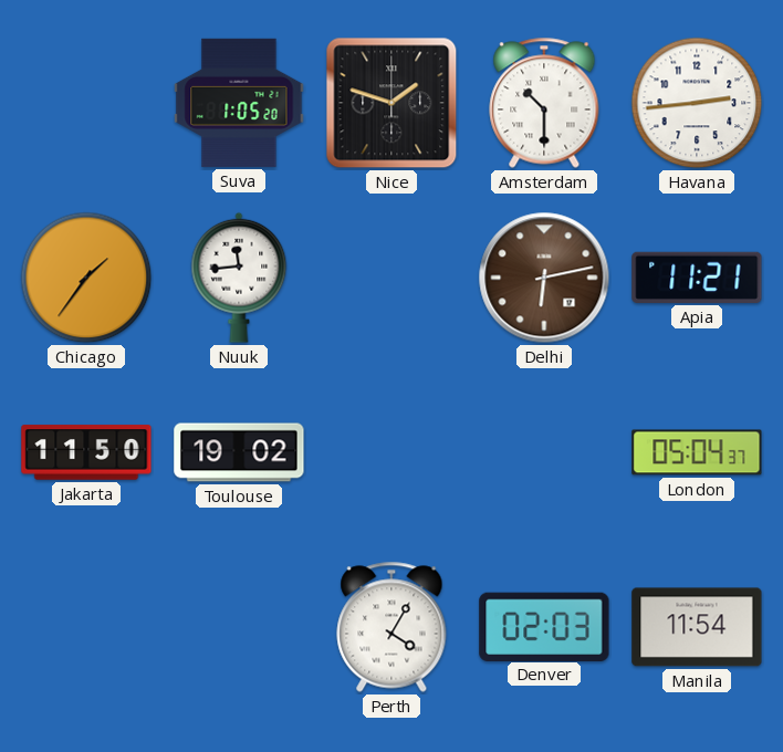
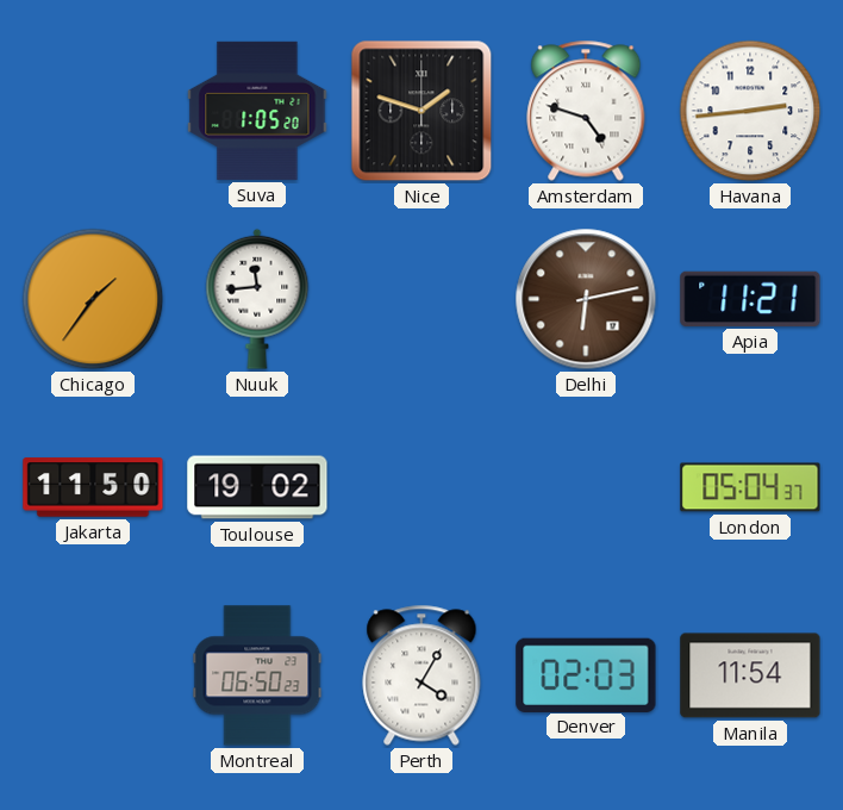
Amsterdam: 10:30 -> 4:48 (586, 111)
Montreal: none -> 06:50 (257, 675)
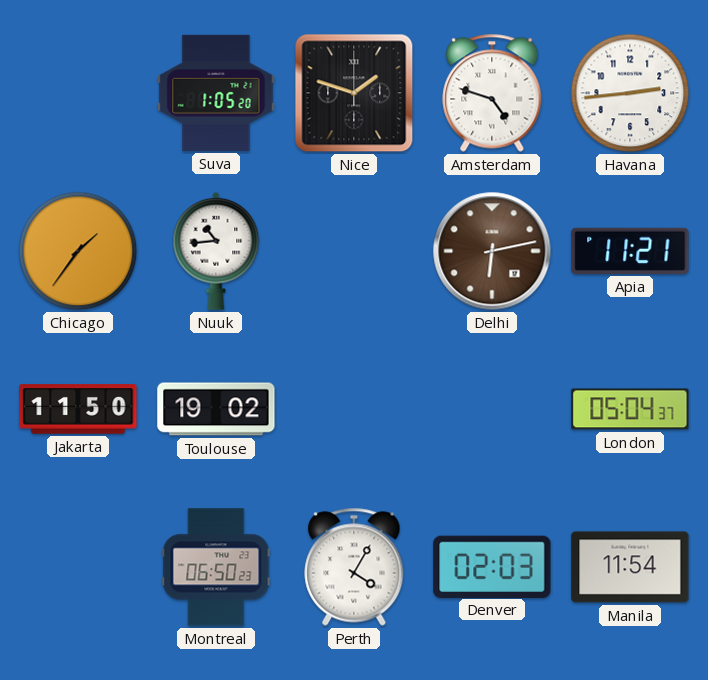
Nuuk: 11:44 -> 10:44 (216, 251)
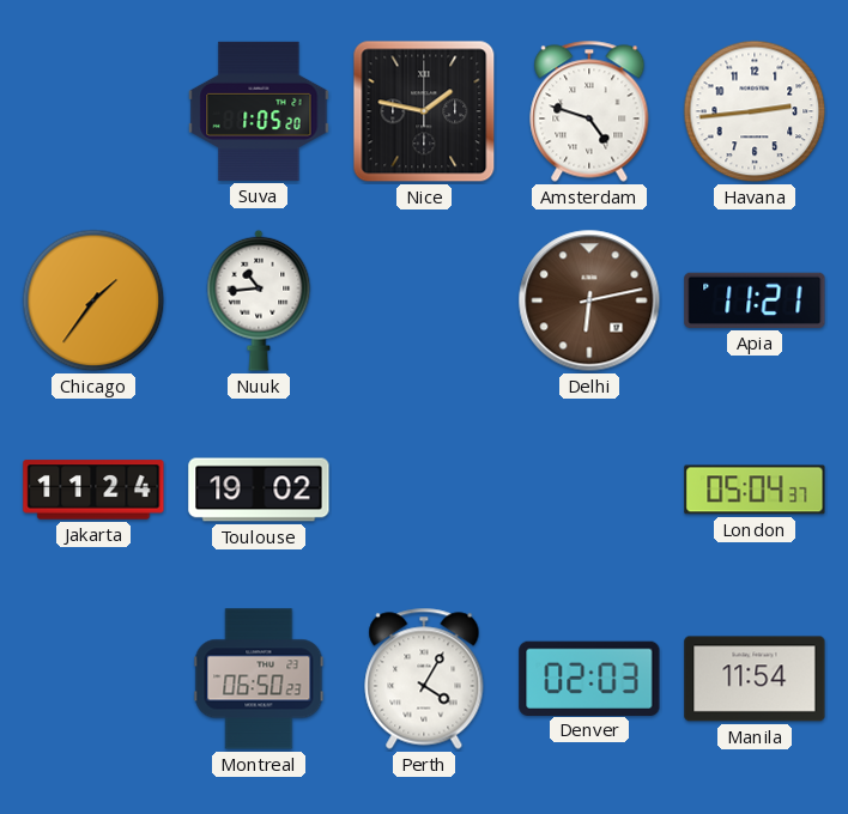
Nice: 1:48 -> 1:47 (424, 111)
Jakarta: 11:50 -> 11:24 (93, 490)
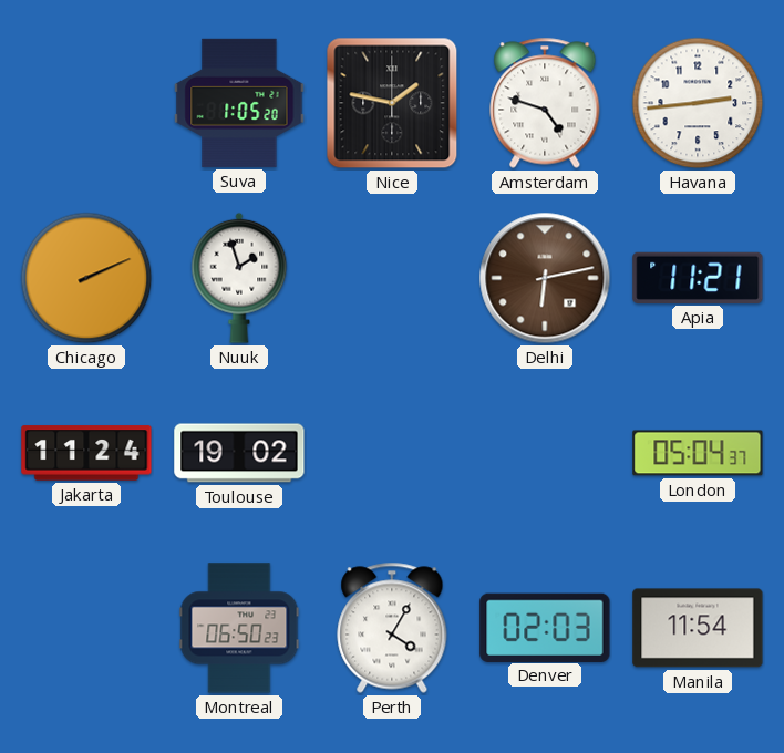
Chicago: 1:36 -> 2:11 (86, 278)
Nuuk: 10:44 -> 1:57 (239, 278)
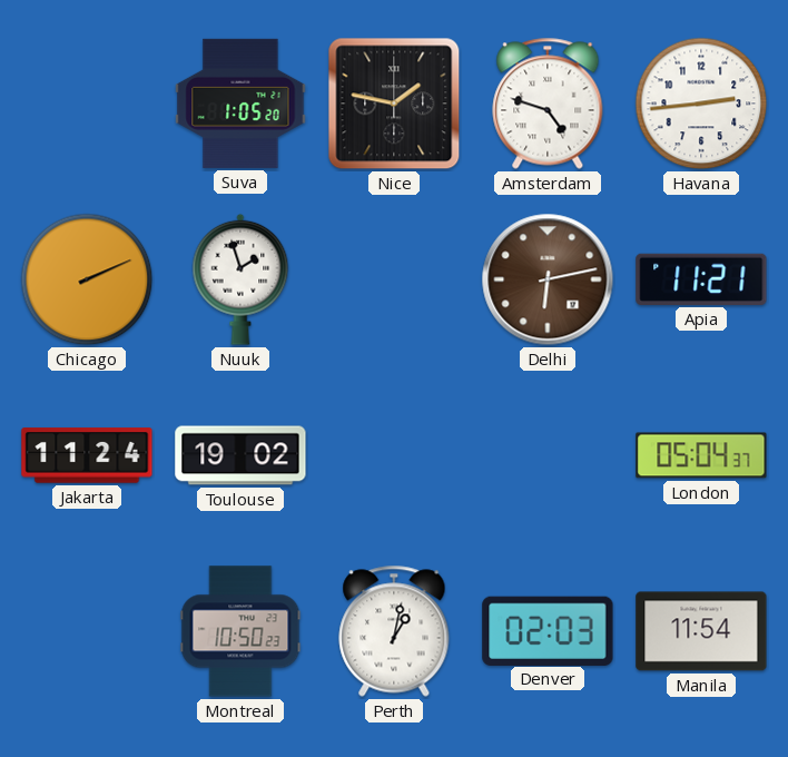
Montreal: 06:50 -> 10:50 (240, 631)
Perth: 4:05 -> 1:02 (394, 631)
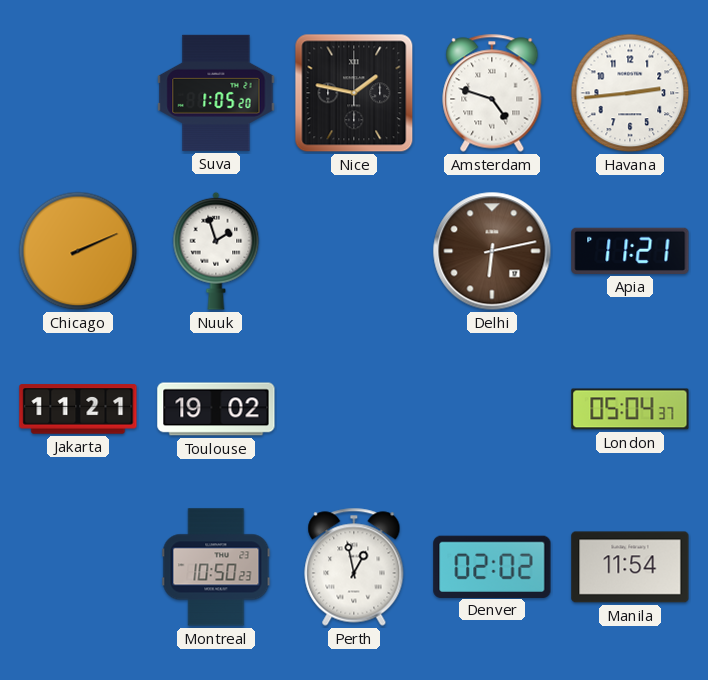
Jakarta: 11:24 -> 11:21 (78, 409)
Perth: 1:02 -> 12:58 (354, 567)
Denver: 02:03 -> 02:02 (492, 566)
